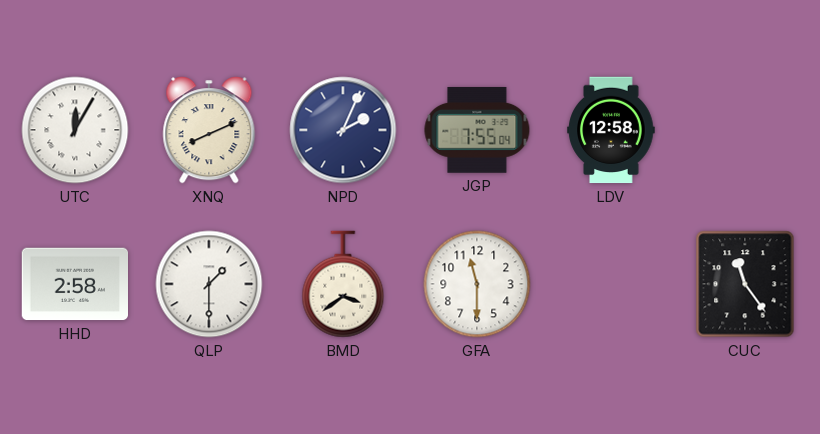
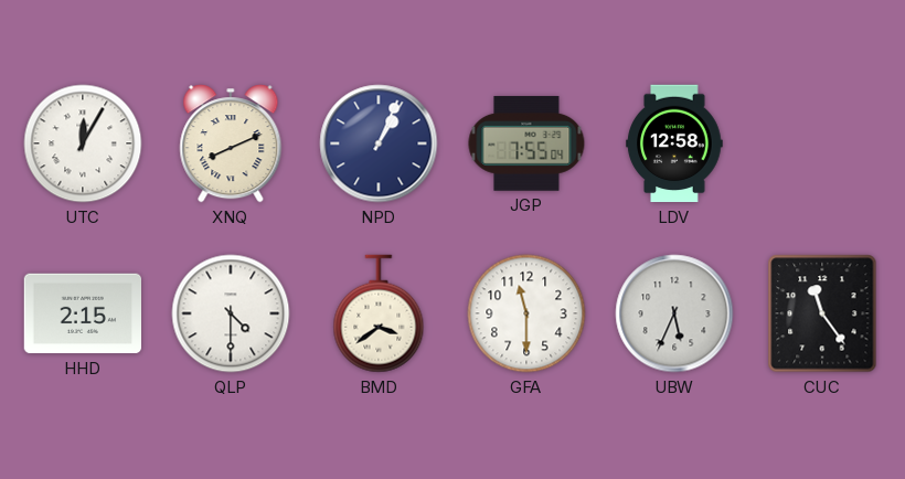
NPD: 2:04 -> 1:04 (379, 143)
HHD: 2:58 -> 2:15 (83, 313)
QLP: 1:30 -> 4:30 (231, 313)
UBW: none -> 5:34 (674, 313)
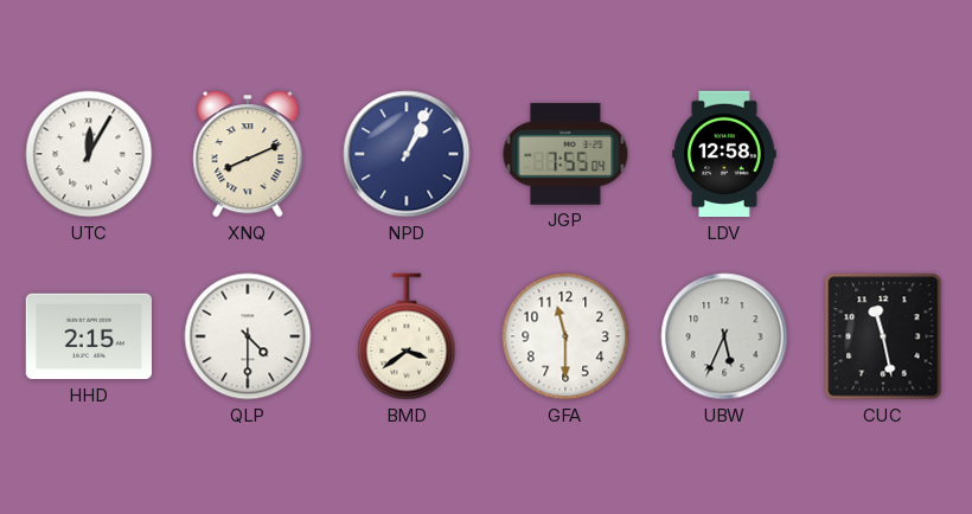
CUC: 11:24 -> 11:28 (883, 336)
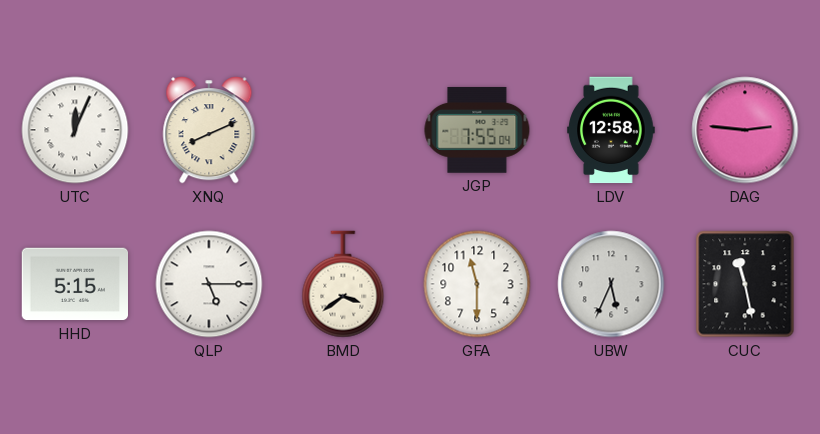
UTC: 12:05 -> 12:04 (75, 130)
NPD: 1:04 -> none (407, 154)
DAG: none -> 2:46 (745, 130)
HHD: 2:15 -> 5:15 (75, 284)
QLP: 4:30 -> 5:15 (209, 284)
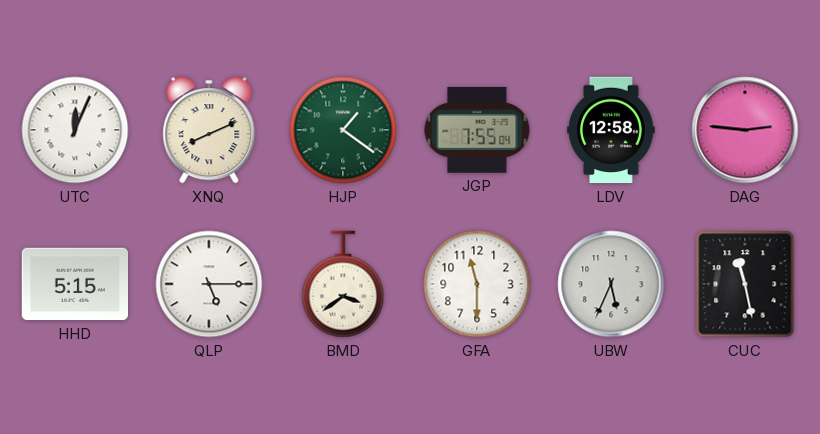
HJP: none -> 1:21 (343, 130)
